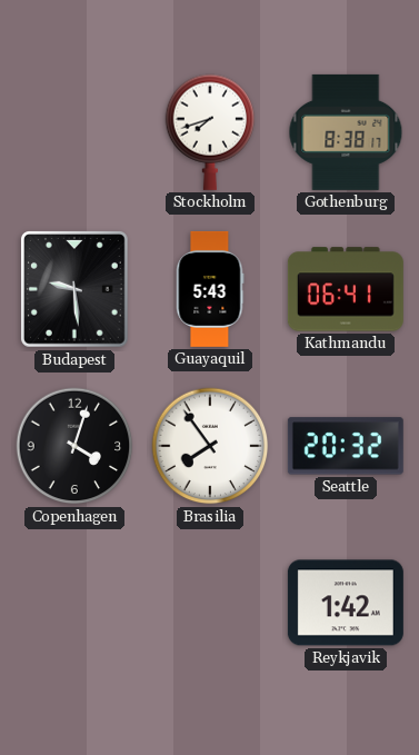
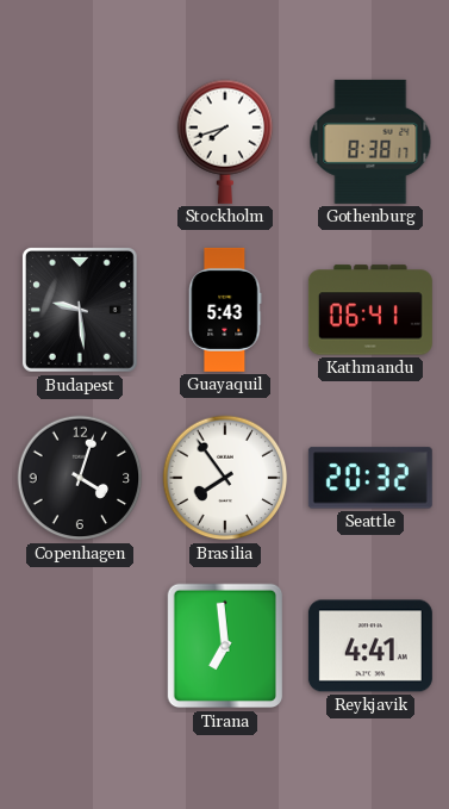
Tirana: none -> 6:59 (225, 646)
Reykjavik: 1:42 -> 4:41 (370, 646)
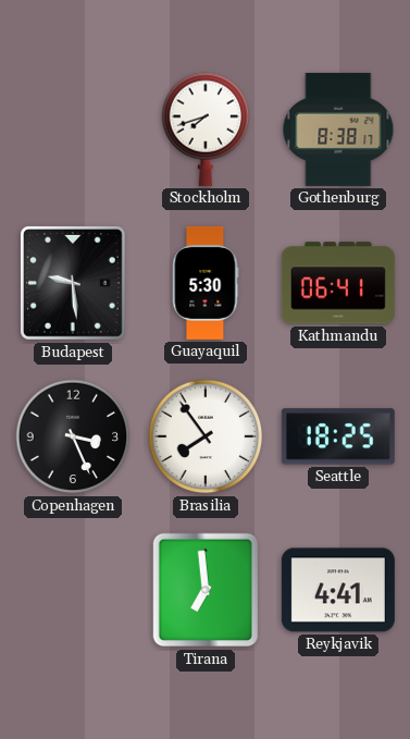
Guayaquil: 5:43 -> 5:30 (206, 283)
Copenhagen: 4:03 -> 3:26 (73, 436)
Seattle: 20:32 -> 18:25 (338, 436)
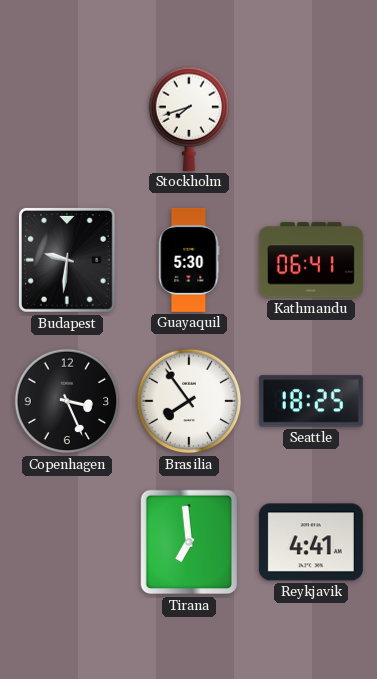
Gothenburg: 8:38 -> none (338, 130)
Budapest: 9:29 -> 9:31 (67, 261)
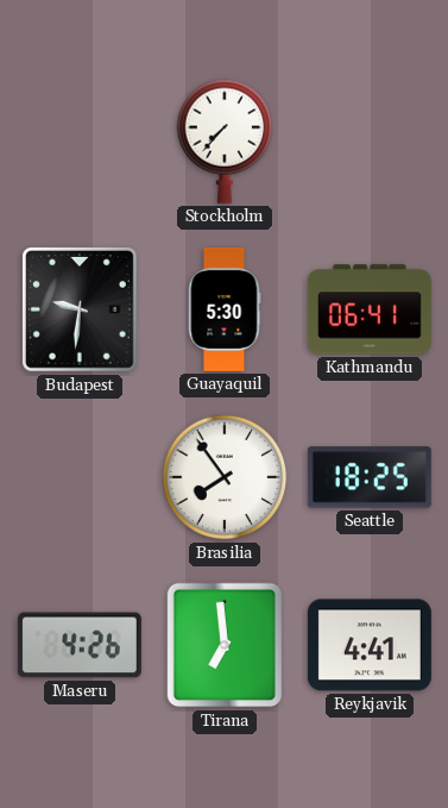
Stockholm: 7:42 -> 7:37 (225, 142)
Copenhagen: 3:26 -> none (67, 401)
Maseru: none -> 4:26 (80, 645)
